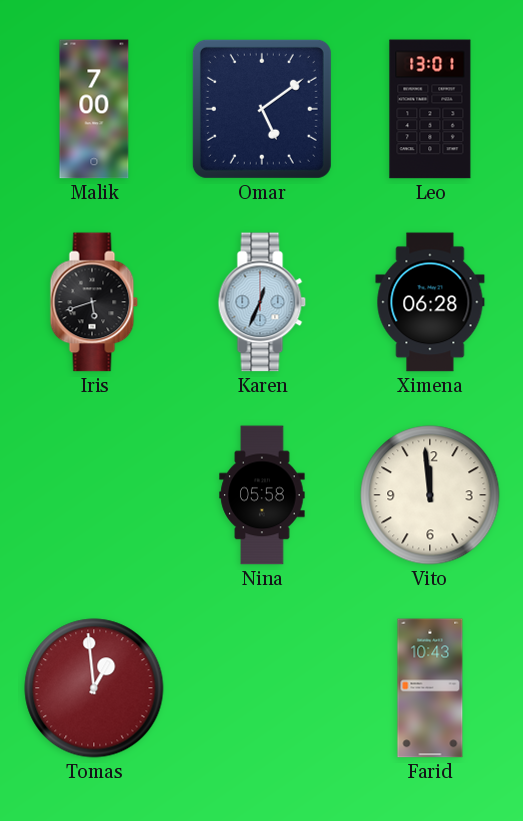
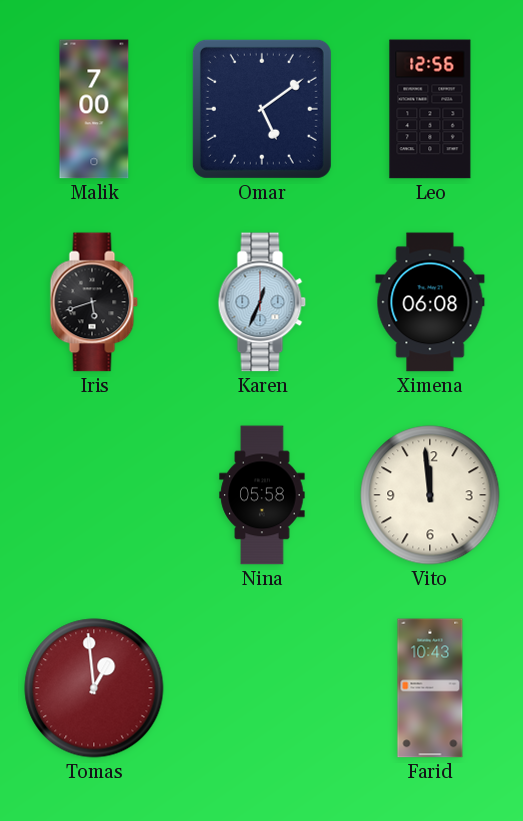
Leo: 13:01 -> 12:56 (430, 109)
Ximena: 06:28 -> 06:08 (430, 302)
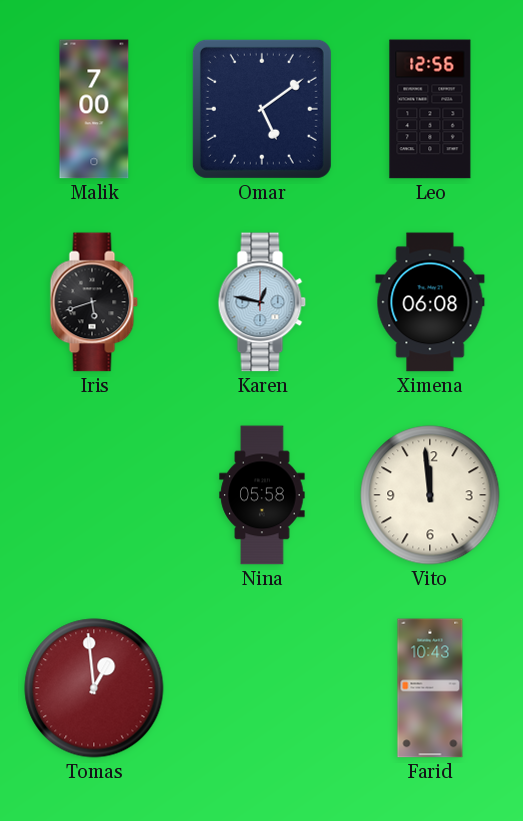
Karen: 12:34 -> 12:47 (262, 302)
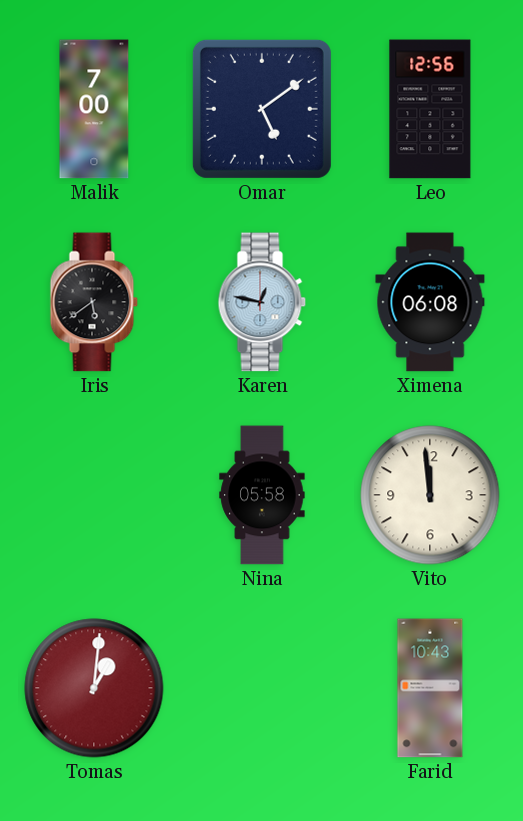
Iris: 5:42 -> 5:39 (94, 302)
Tomas: 12:59 -> 1:01 (94, 688)
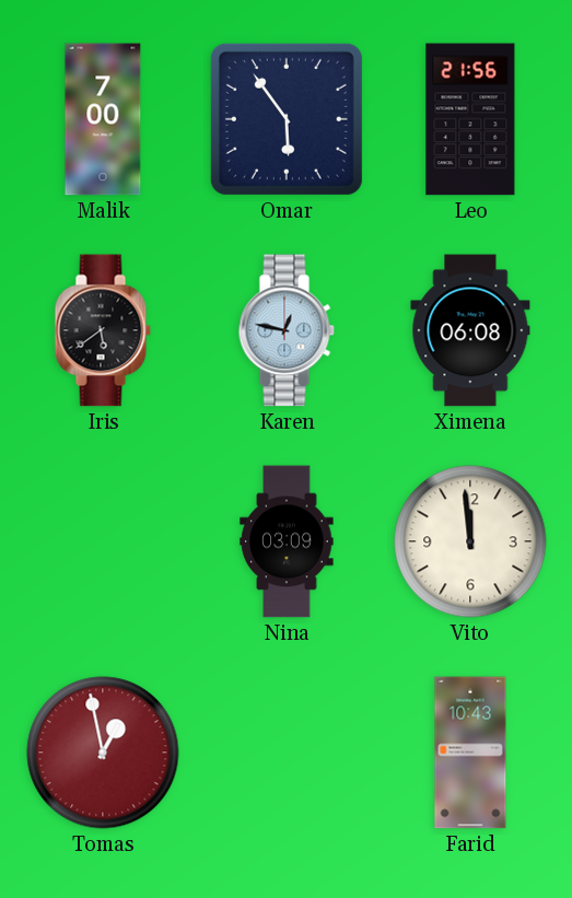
Omar: 5:09 -> 5:54 (287, 119)
Leo: 12:56 -> 21:56 (470, 119)
Nina: 05:58 -> 03:09 (287, 541)
Tomas: 1:01 -> 12:58 (103, 753)
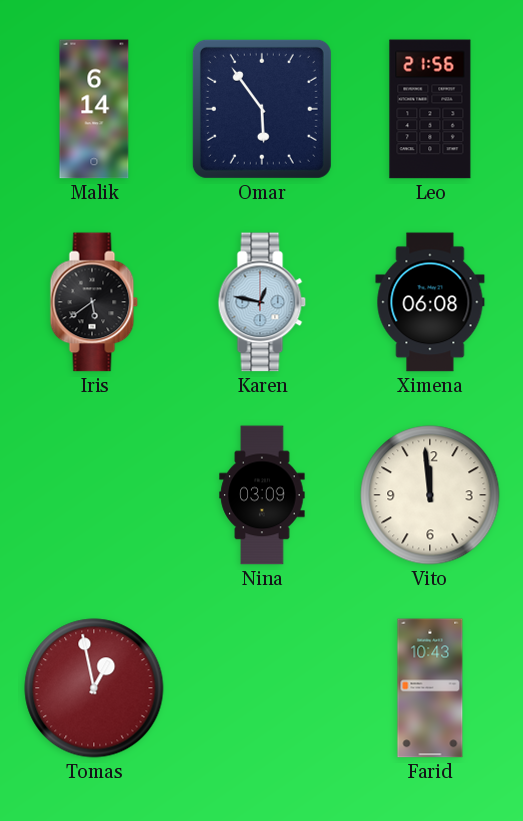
Malik: 7:00 -> 6:14 (94, 109)
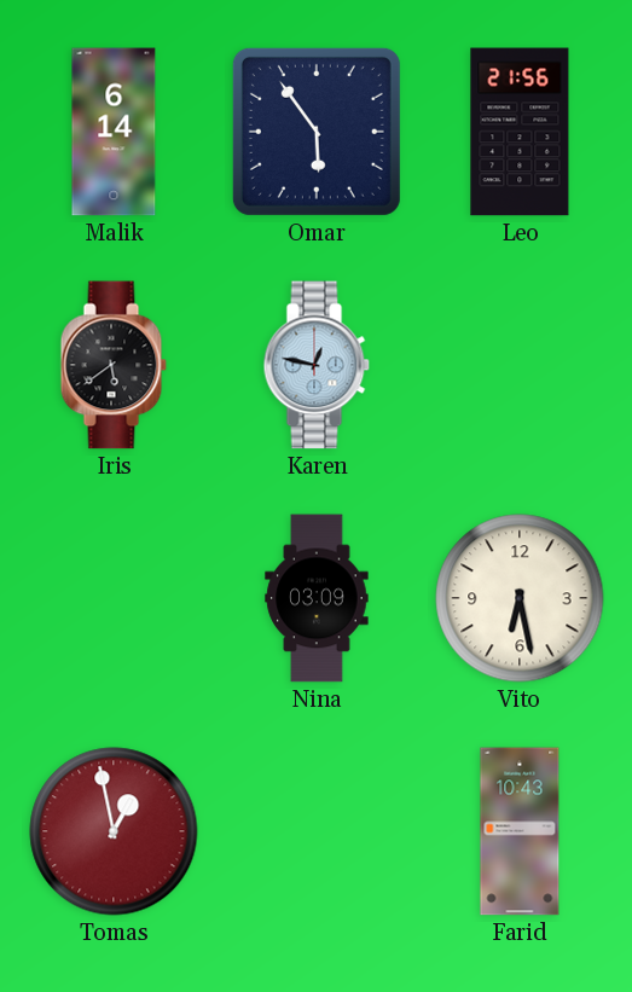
Ximena: 06:08 -> none (430, 302)
Vito: 11:59 -> 6:28 (520, 598)
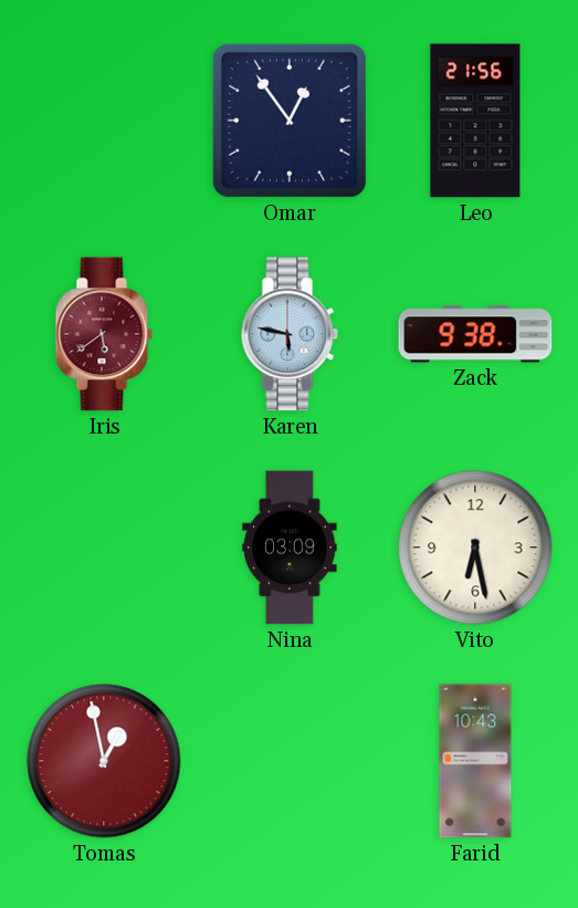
Malik: 6:14 -> none (114, 132)
Omar: 5:54 -> 12:54 (290, 121)
Iris dial: black -> burgundy (104, 334)
Karen: 12:47 -> 5:47 (290, 334)
Zack: none -> 9:38 (475, 334)
